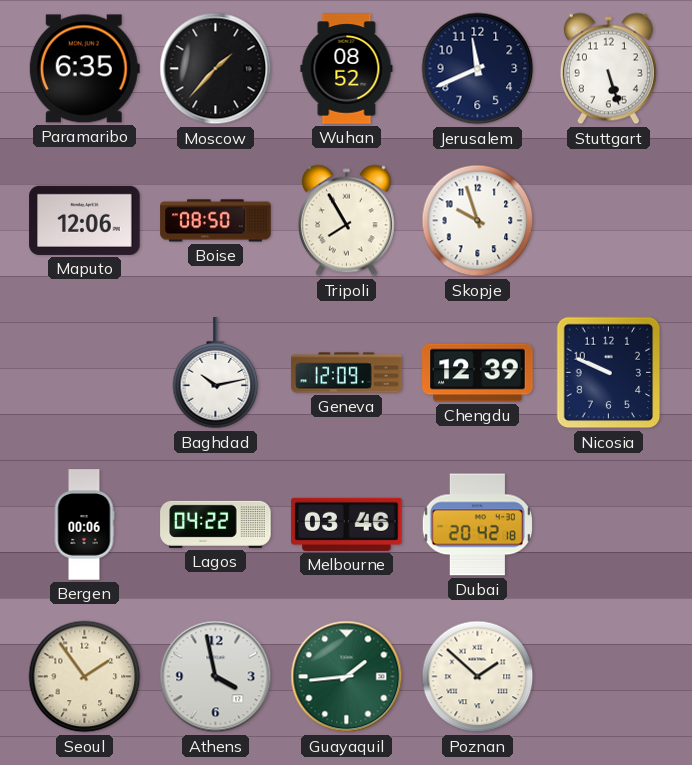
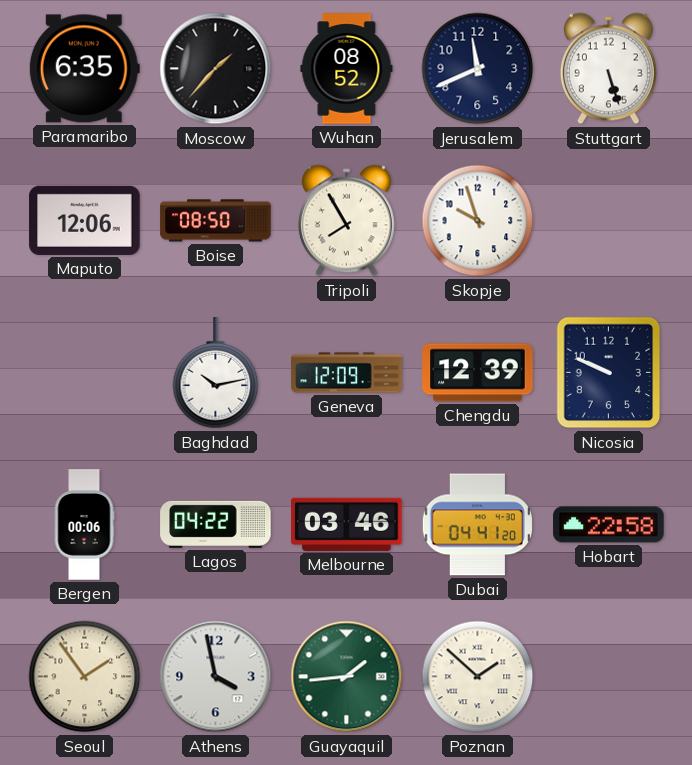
Dubai: 20:42 -> 04:41 (477, 525)
Hobart: none -> 22:58 (609, 525)
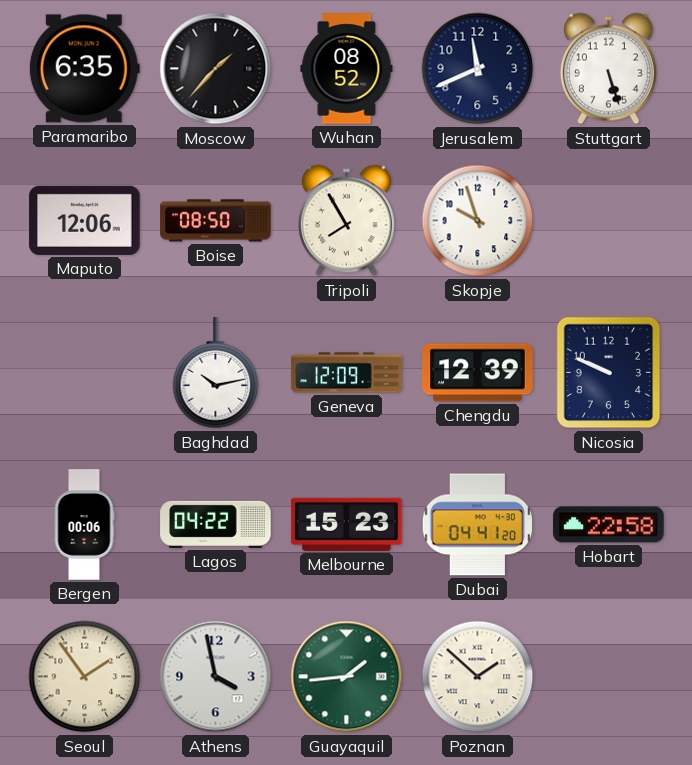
Melbourne: 03:46 -> 15:23 (347, 524)
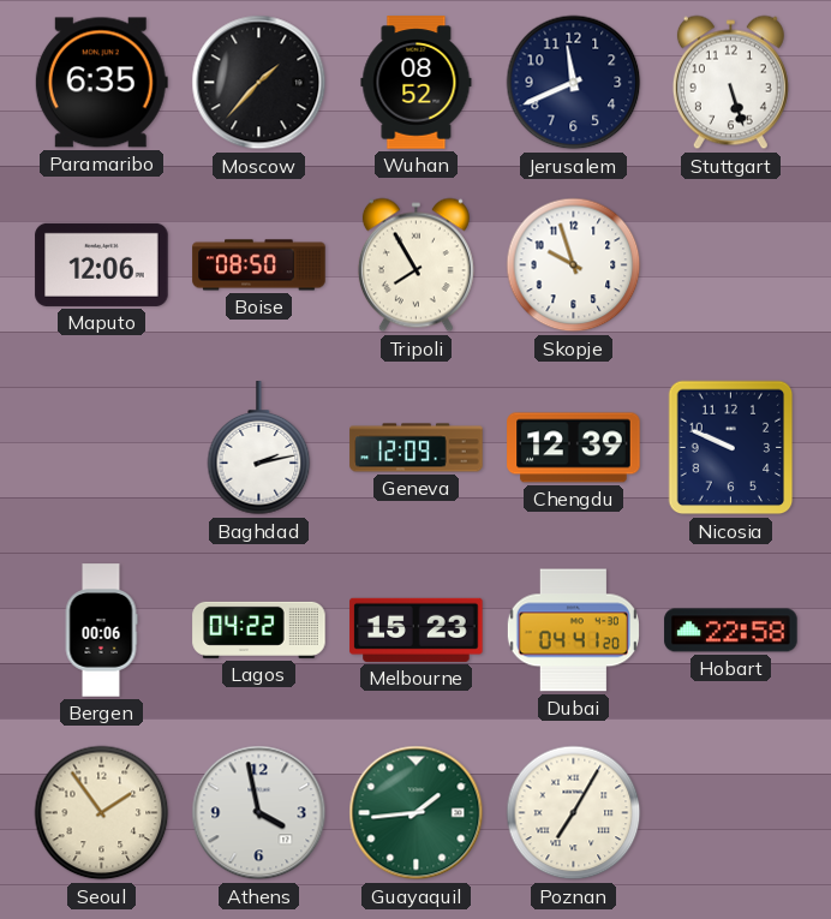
Baghdad: 10:13 -> 2:13 (259, 448)
Poznan: 1:52 -> 7:05 (574, 813)
